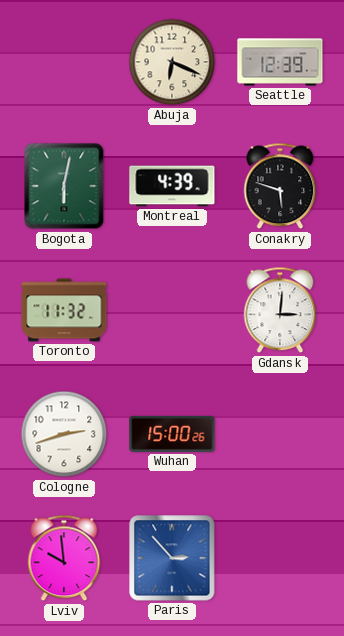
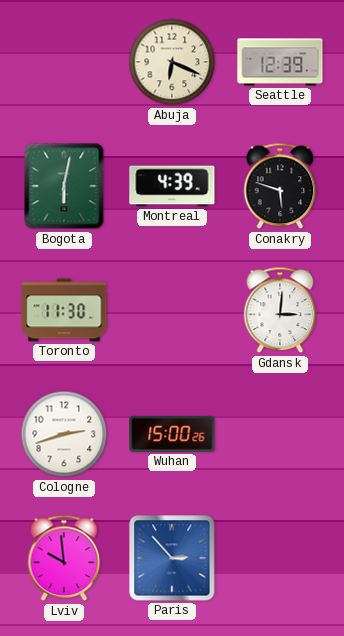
Toronto: 11:32 -> 11:30 (64, 310)
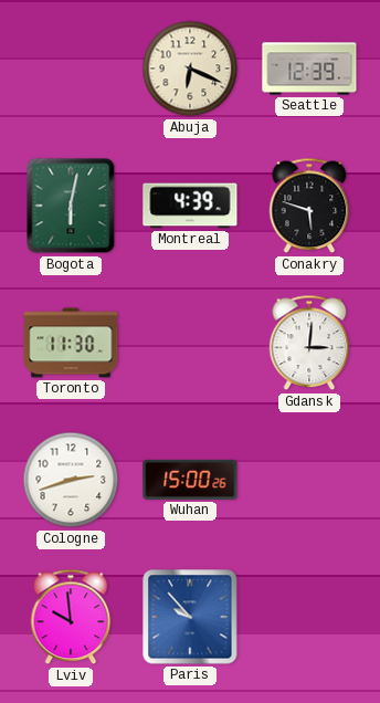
Paris: 2:53 -> 9:53 (190, 617)
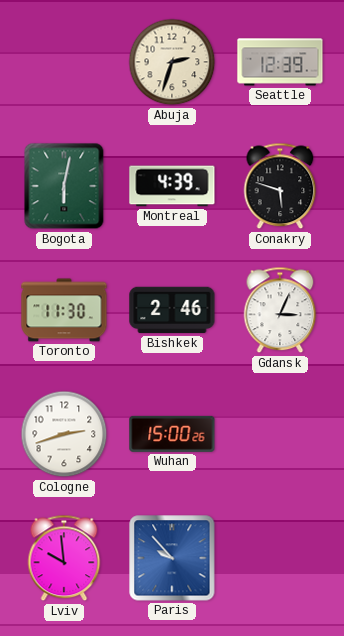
Abuja: 6:19 -> 2:33 (172, 62)
Bishkek: none -> 2:46 (172, 310)
Gdansk: 3:01 -> 3:04 (280, 310)
